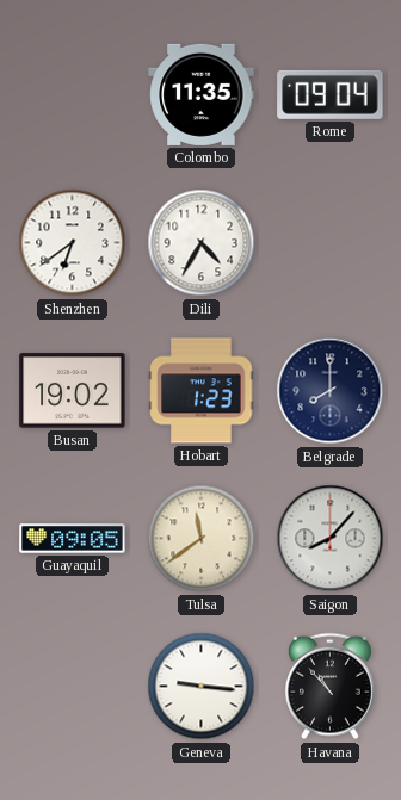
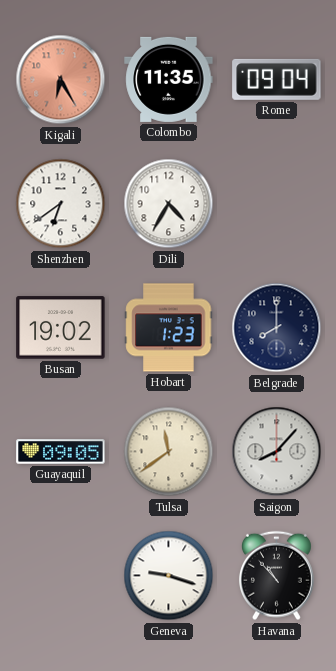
Kigali: none -> 6:25 (61, 80)
Geneva: 9:16 -> 9:18 (169, 576)
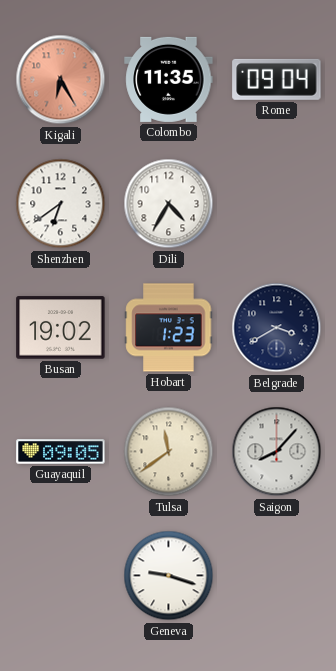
Belgrade: 8:00 -> 3:40 (277, 328)
Havana: 10:53 -> none (277, 576)
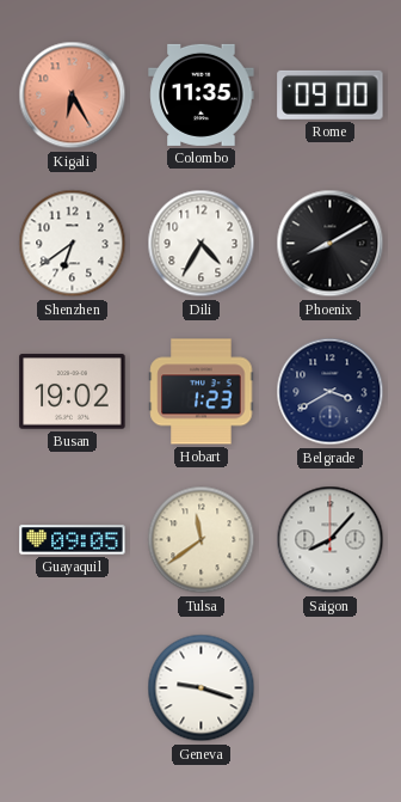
Rome: 09:04 -> 09:00 (331, 94)
Phoenix: none -> 8:10 (331, 244)
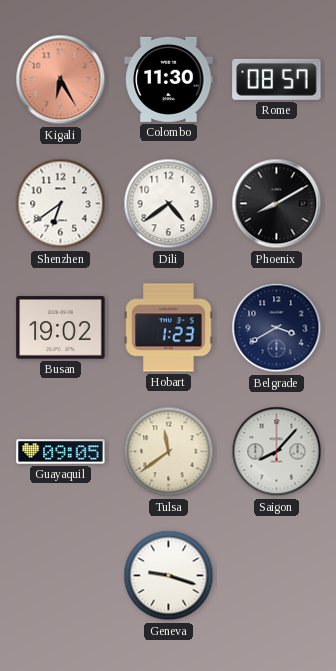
Colombo: 11:35 -> 11:30 (169, 79)
Rome: 09:00 -> 08:57 (277, 79)
Dili: 4:35 -> 4:39 (169, 204)
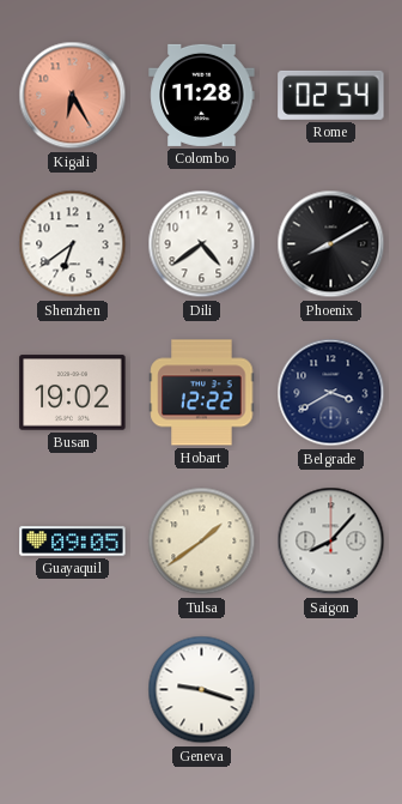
Colombo: 11:30 -> 11:28 (202, 95)
Rome: 08:57 -> 02:54 (331, 95)
Hobart: 1:23 -> 12:22 (202, 393)
Tulsa: 11:39 -> 1:39 (202, 542)
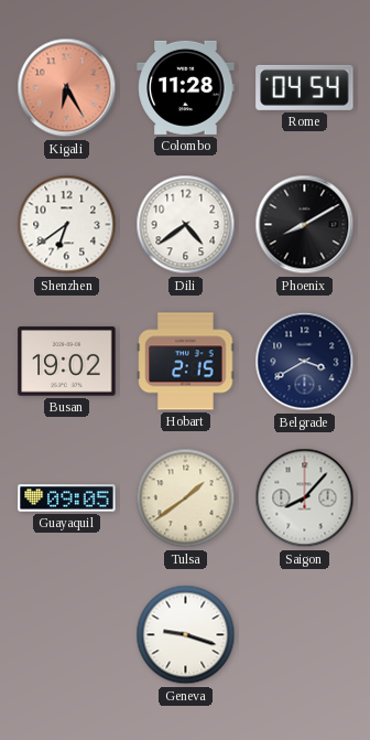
Rome: 02:54 -> 04:54 (305, 87)
Hobart: 12:22 -> 2:15 (186, 362)
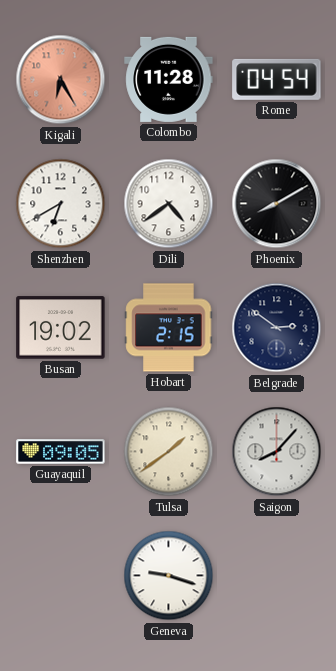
Shenzhen: 6:39 -> 6:40 (61, 204)
Belgrade: 3:40 -> 2:51 (277, 328)
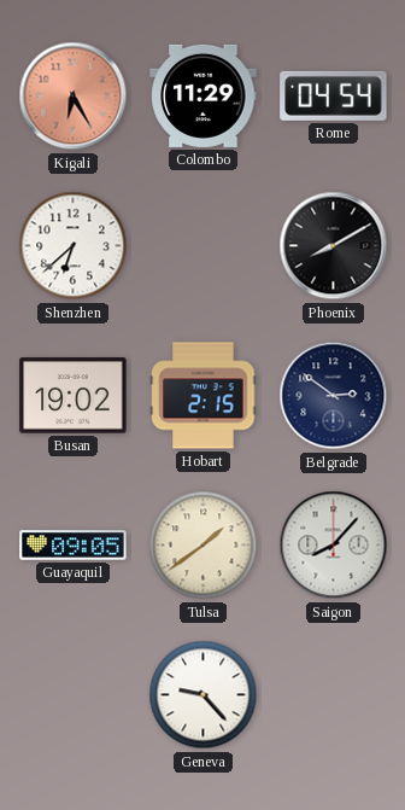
Colombo: 11:28 -> 11:29 (204, 95)
Shenzhen: 6:40 -> 6:38 (74, 246)
Dili: 4:39 -> none (169, 204)
Geneva: 9:18 -> 9:23 (204, 695)
